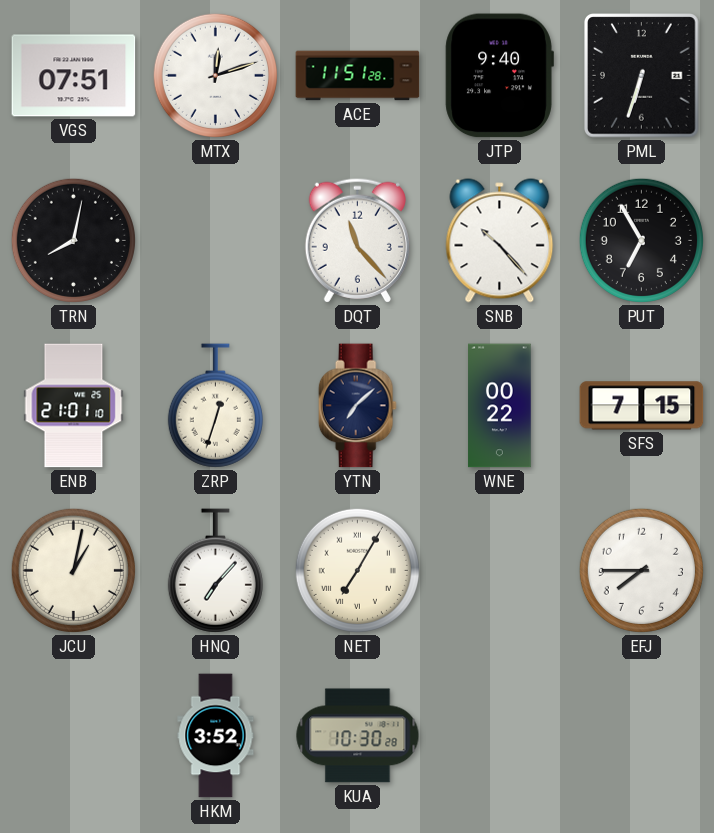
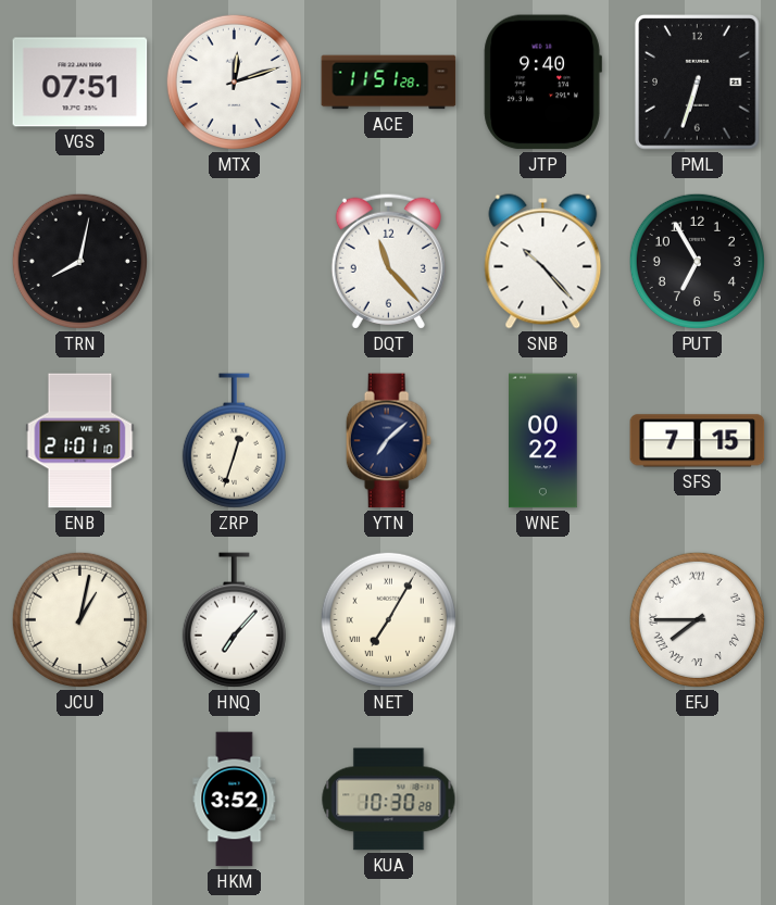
EFJ numerals: Arabic -> Roman (697, 619)
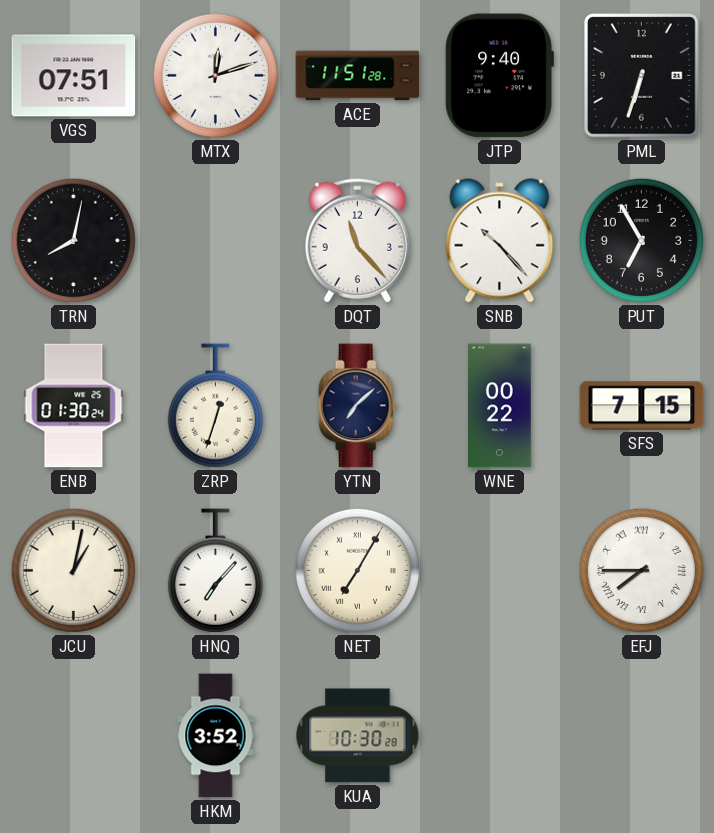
ENB: 21:01 -> 01:30 (74, 406)
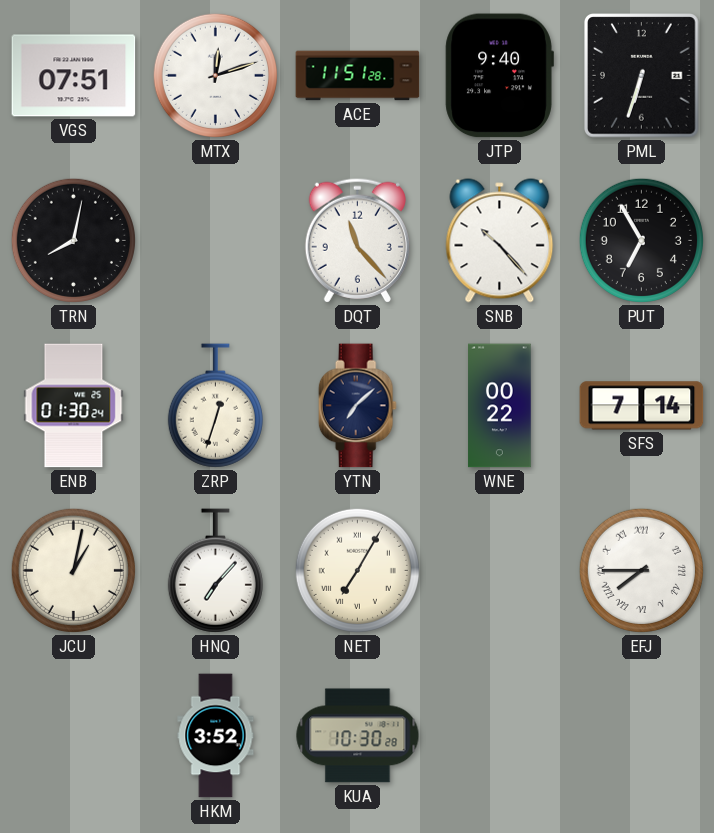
SFS: 7:15 -> 7:14 (642, 406)
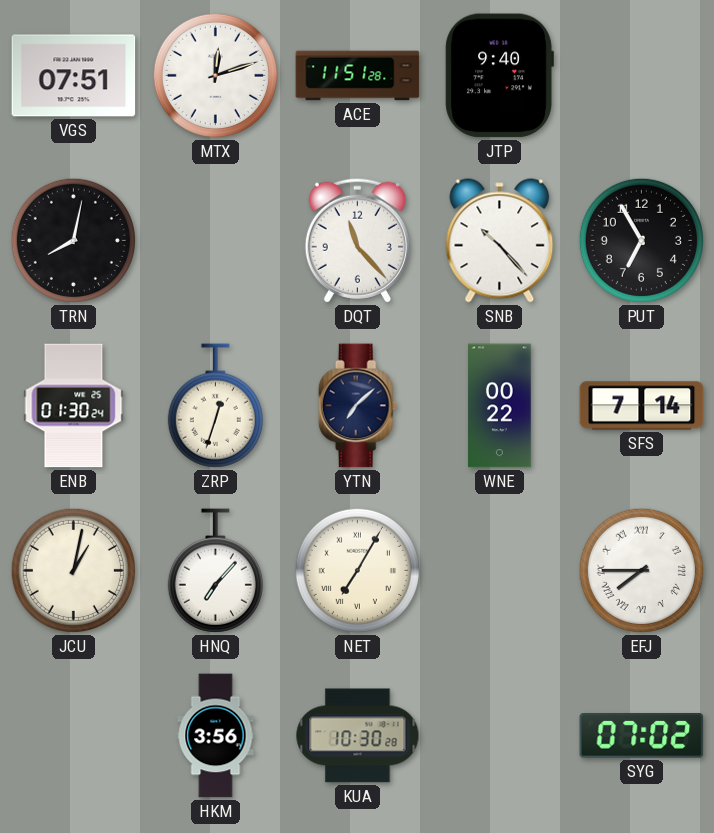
PML: 6:33 -> none (642, 76)
HKM: 3:52 -> 3:56 (216, 736)
SYG: none -> 07:02 (642, 736)
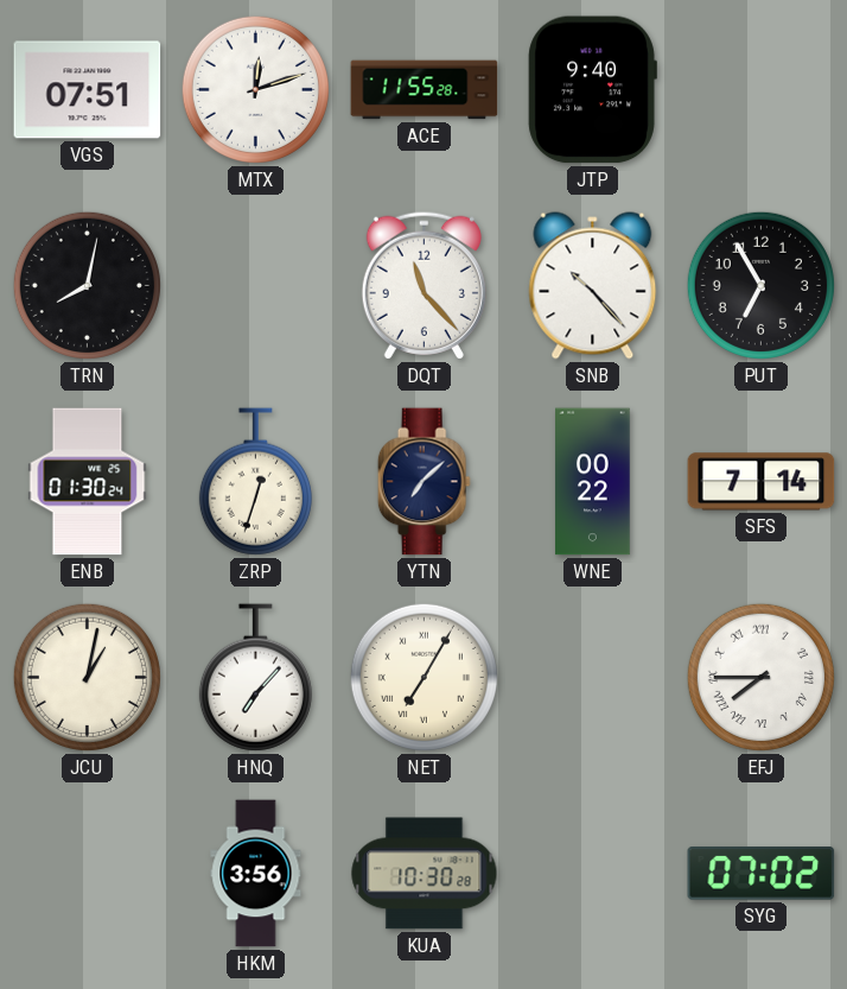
ACE: 11:51 -> 11:55 (425, 90)
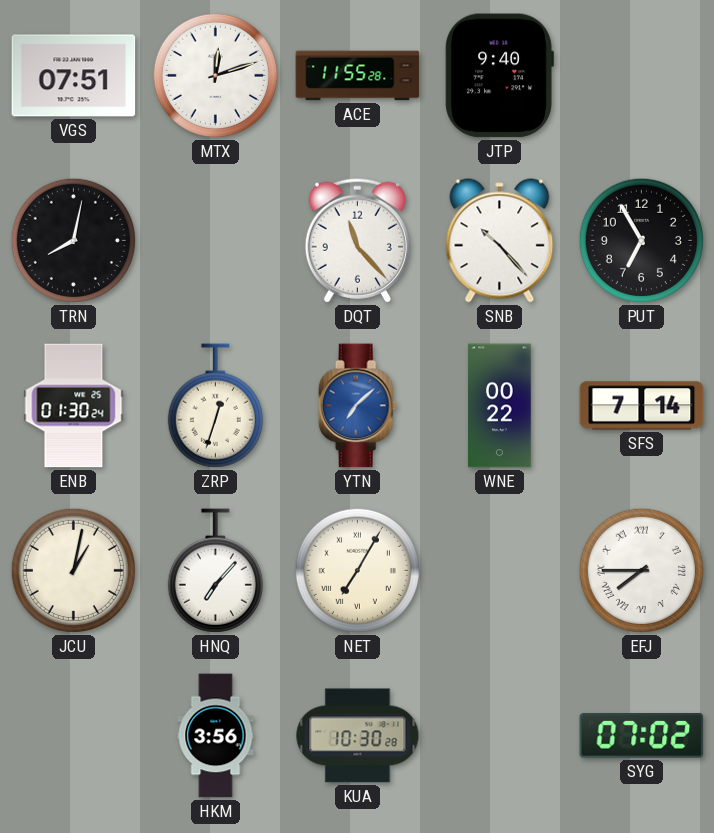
YTN dial: navy -> blue (357, 406)
